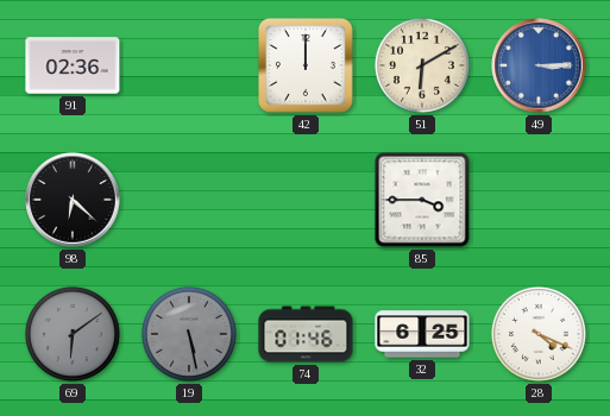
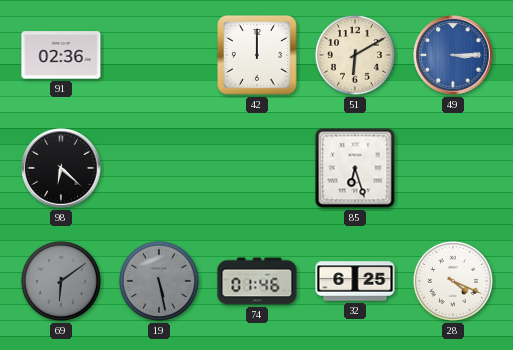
85: 3:45 -> 6:27 (355, 168)
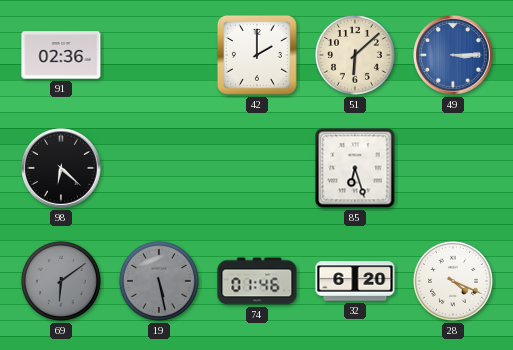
42: 12:00 -> 2:00 (257, 56)
51: 6:10 -> 6:08 (355, 55)
32: 6:25 -> 6:20 (355, 281)
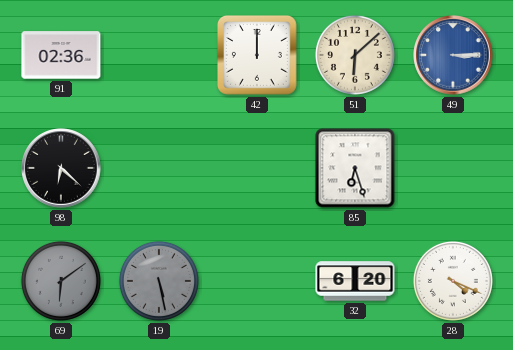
42: 2:00 -> 12:00 (257, 56)
74: 01:46 -> none (257, 281)
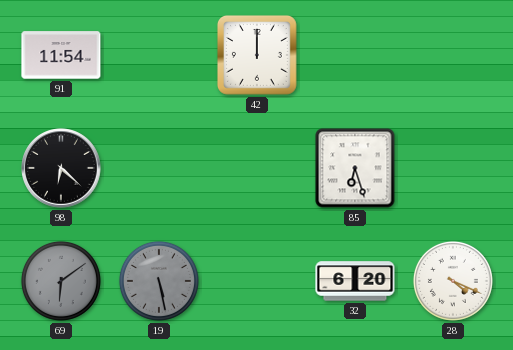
91: 02:36 -> 11:54 (61, 55)
51: 6:08 -> none (355, 55)
49: 3:15 -> none (453, 55)
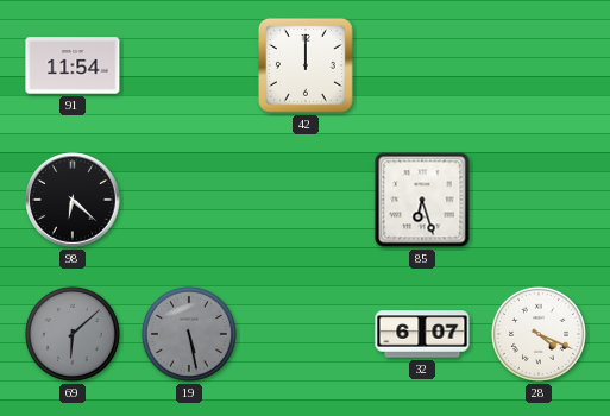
69: 6:09 -> 6:08 (73, 334)
32: 6:20 -> 6:07 (422, 334)
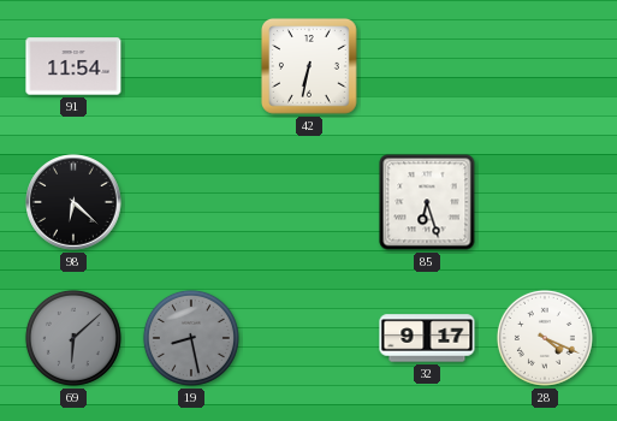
42: 12:00 -> 6:32 (309, 67)
19: 5:28 -> 8:28 (191, 338)
32: 6:07 -> 9:17 (427, 338)
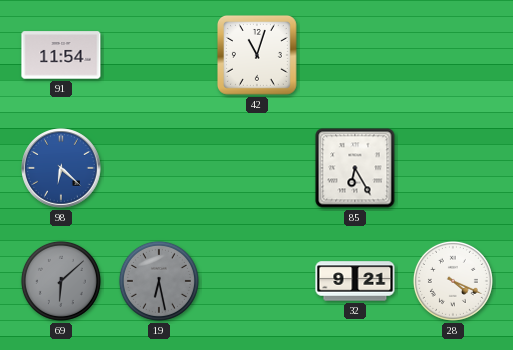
42: 6:32 -> 11:03 (257, 56)
98 dial: black -> blue (61, 168)
85: 6:27 -> 6:25 (355, 168)
19: 8:28 -> 6:28 (159, 281)
32: 9:17 -> 9:21 (355, 281)
